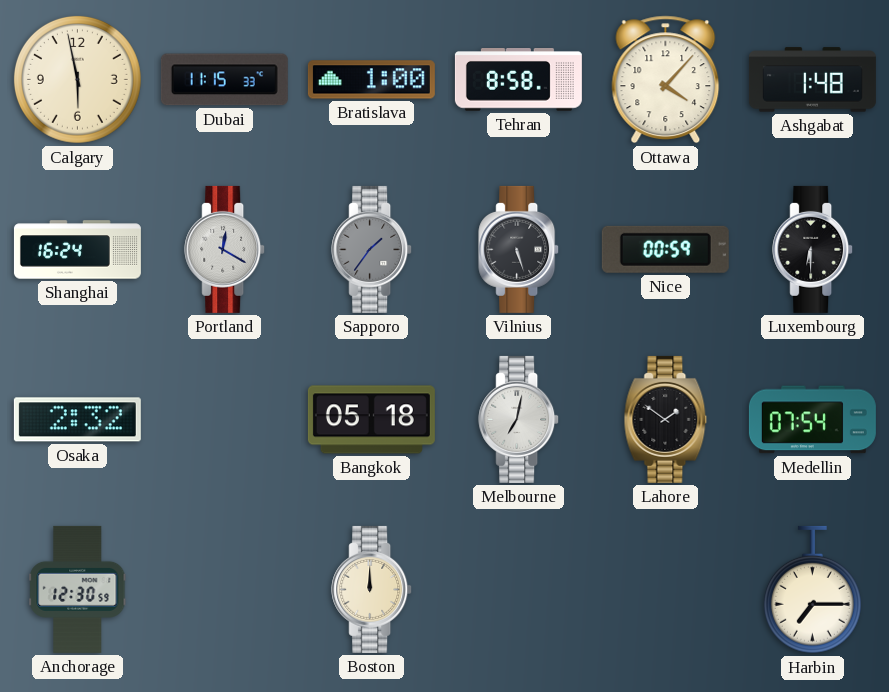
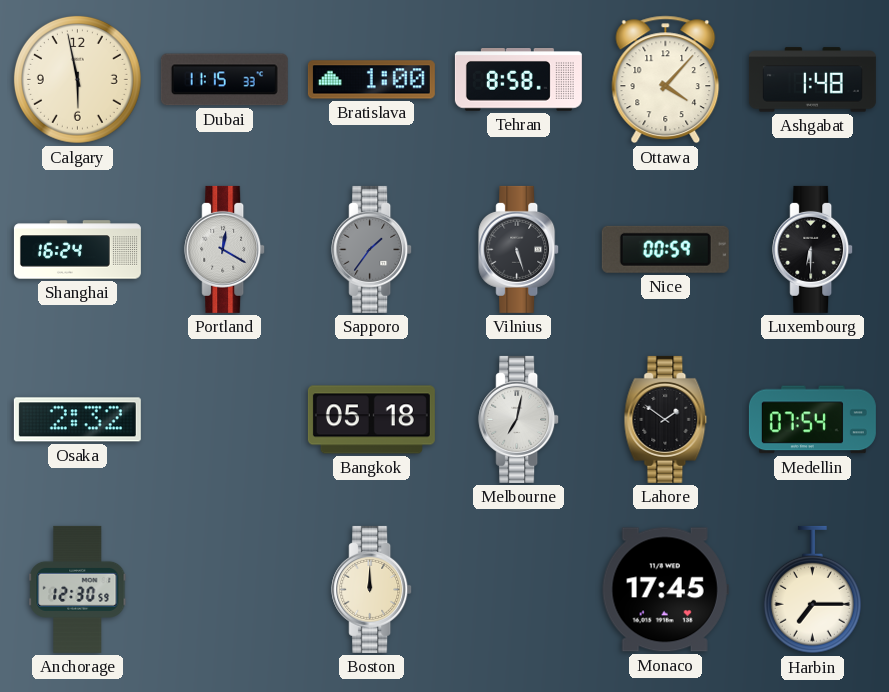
Monaco: none -> 17:45 (665, 590)
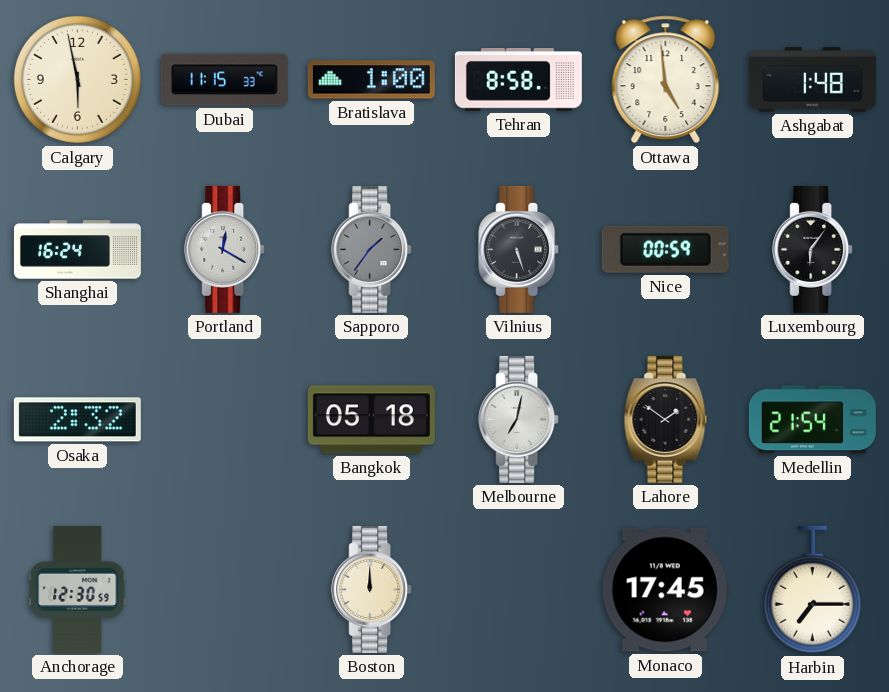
Ottawa: 4:07 -> 4:59 (666, 80)
Luxembourg: 6:30 -> 6:06 (813, 249)
Medellin: 07:54 -> 21:54 (812, 420)
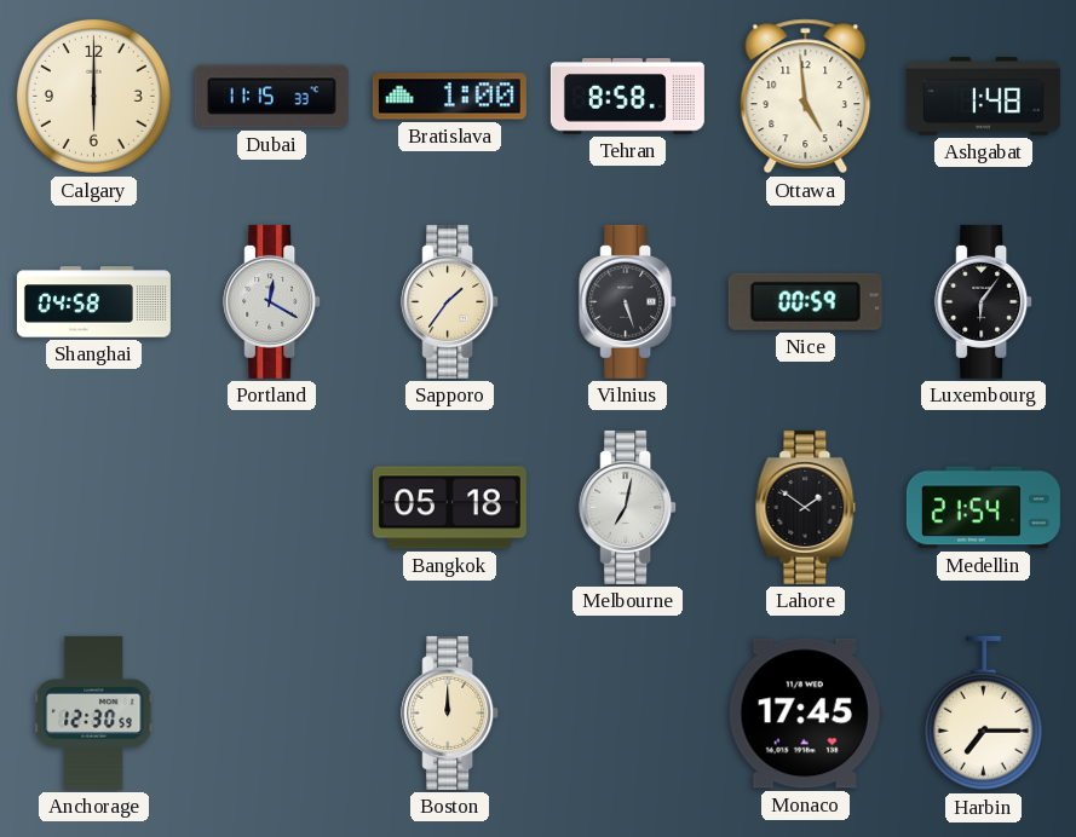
Calgary: 5:58 -> 6:00 (93, 96)
Shanghai: 16:24 -> 04:58 (93, 302)
Sapporo dial: grey -> cream (450, 301)
Osaka: 2:32 -> none (77, 420)
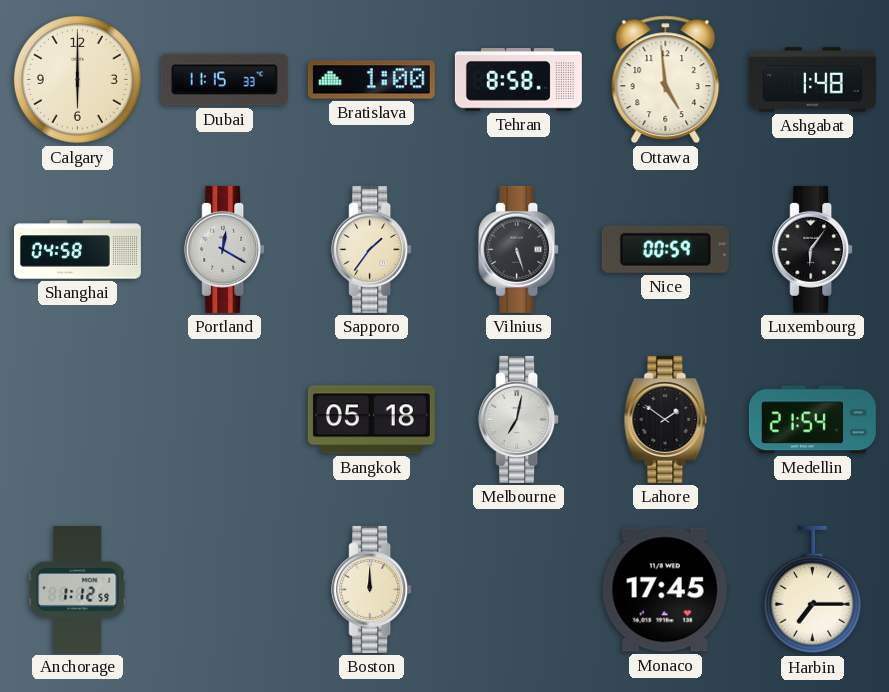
Anchorage: 12:30 -> 1:12 (78, 589)
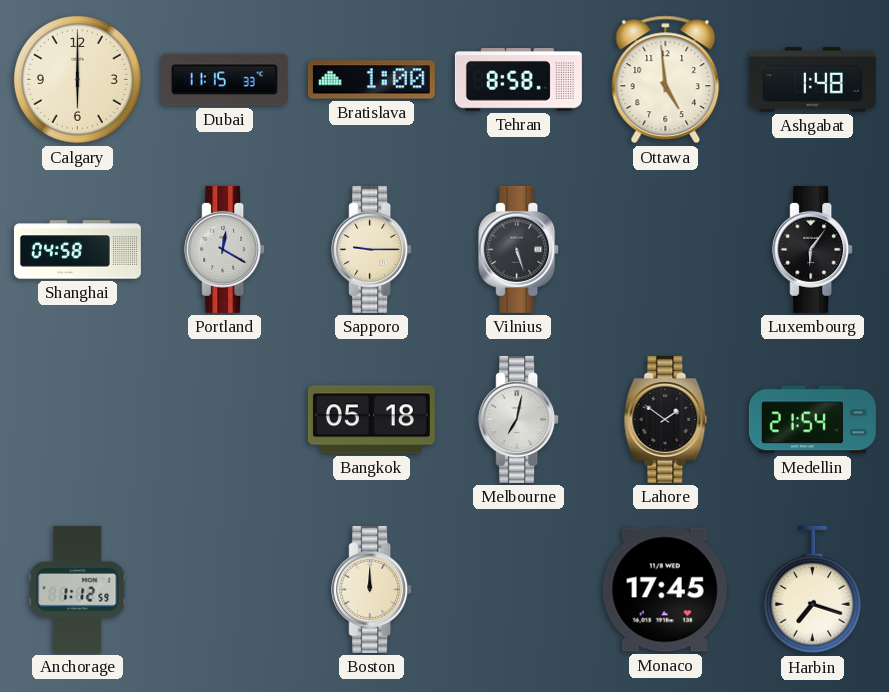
Sapporo: 1:36 -> 9:15 (372, 249)
Nice: 00:59 -> none (665, 249)
Harbin: 7:15 -> 7:18 (812, 590)
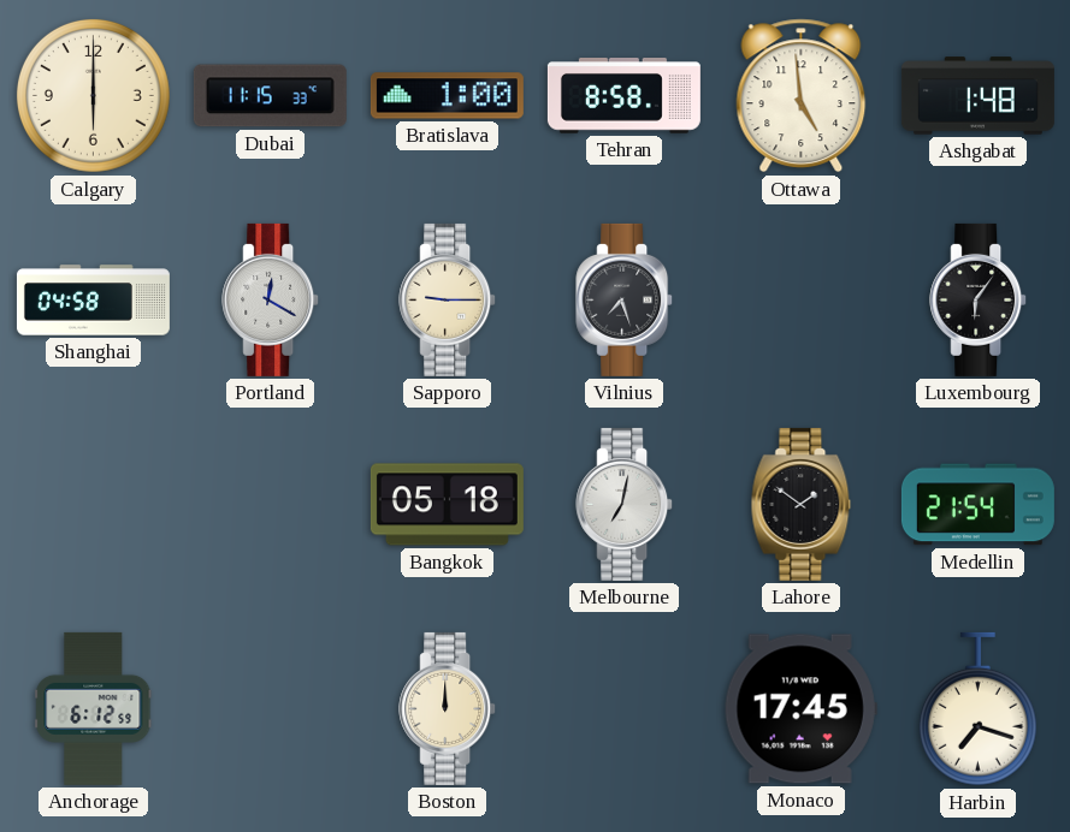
Vilnius: 5:27 -> 7:27 (625, 299)
Anchorage: 1:12 -> 6:12 (94, 708)
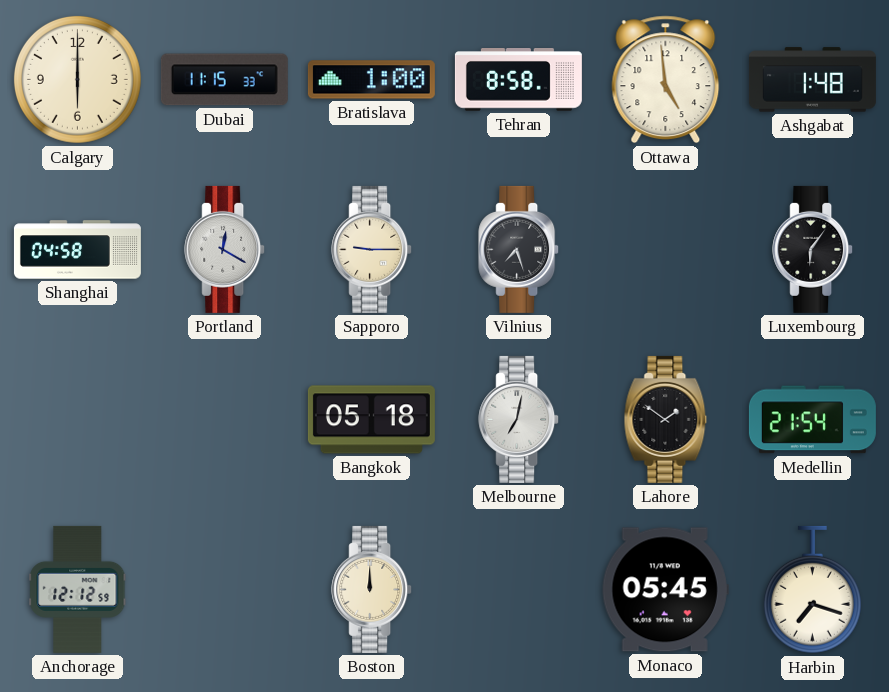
Anchorage: 6:12 -> 12:12 (78, 589)
Monaco: 17:45 -> 05:45 (665, 590)
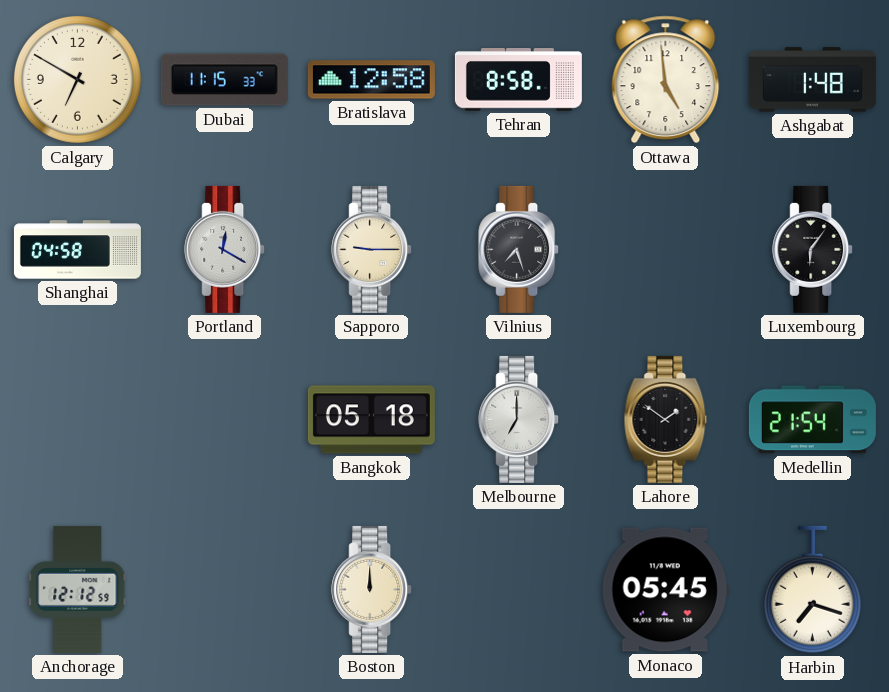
Calgary: 6:00 -> 6:50 (77, 79)
Bratislava: 1:00 -> 12:58 (371, 80)
Melbourne: 7:02 -> 7:00 (519, 419)
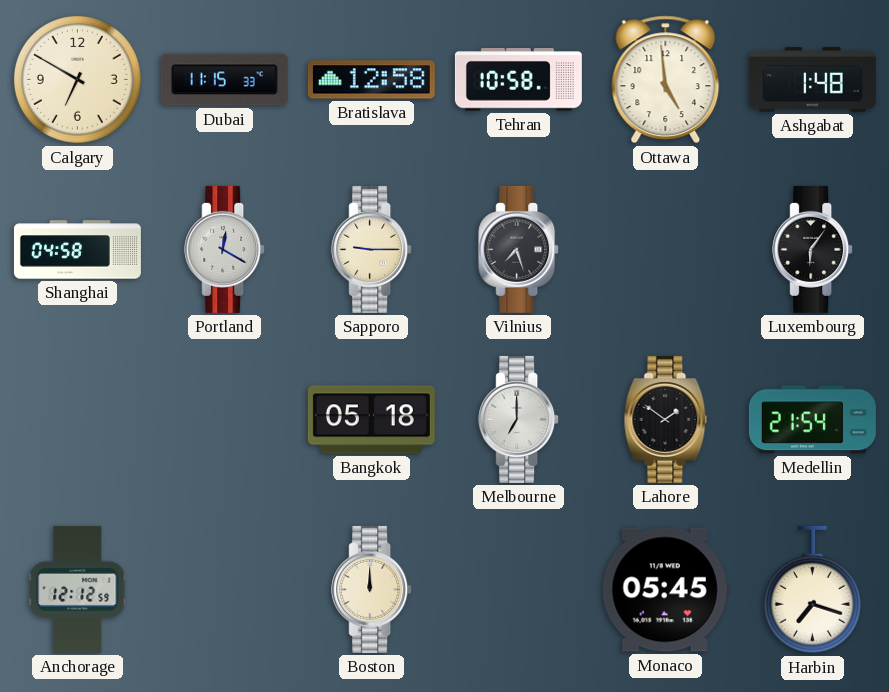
Tehran: 8:58 -> 10:58 (518, 80)
